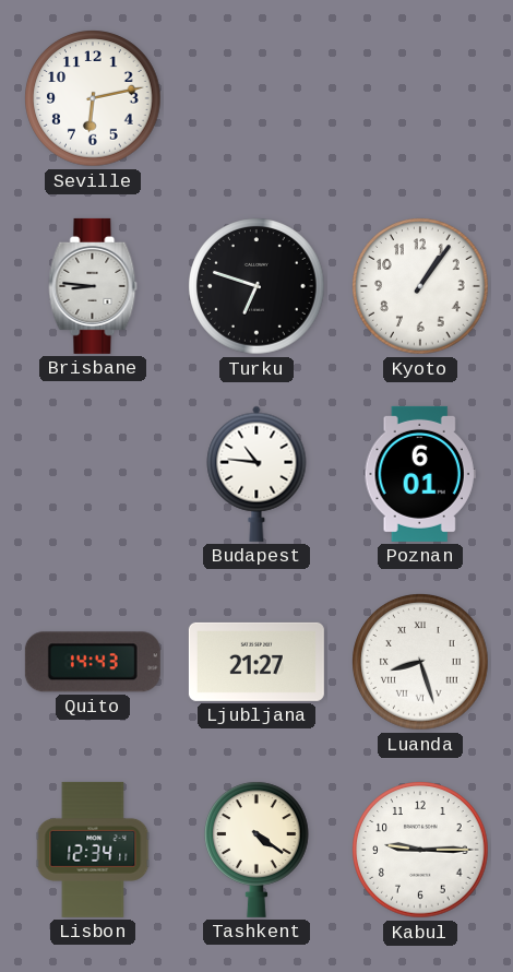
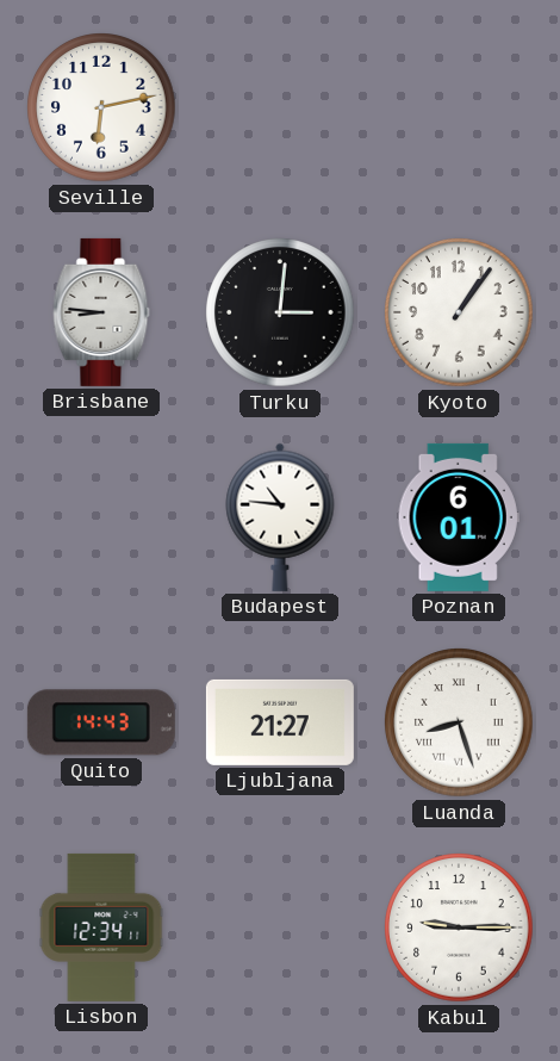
Turku: 6:48 -> 3:01 (280, 312)
Tashkent: 4:21 -> none (258, 850)
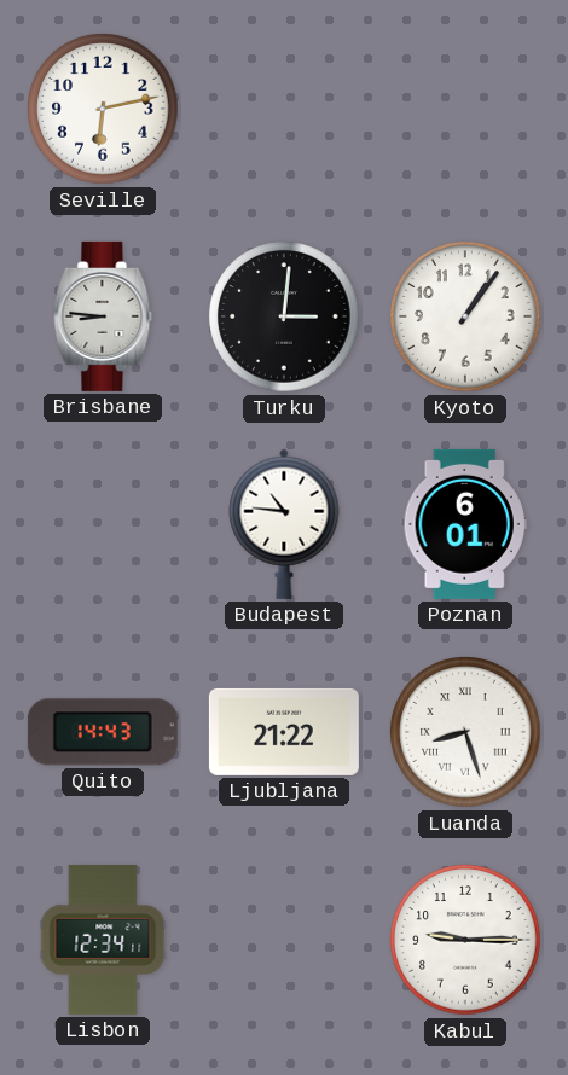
Ljubljana: 21:27 -> 21:22 (284, 732)
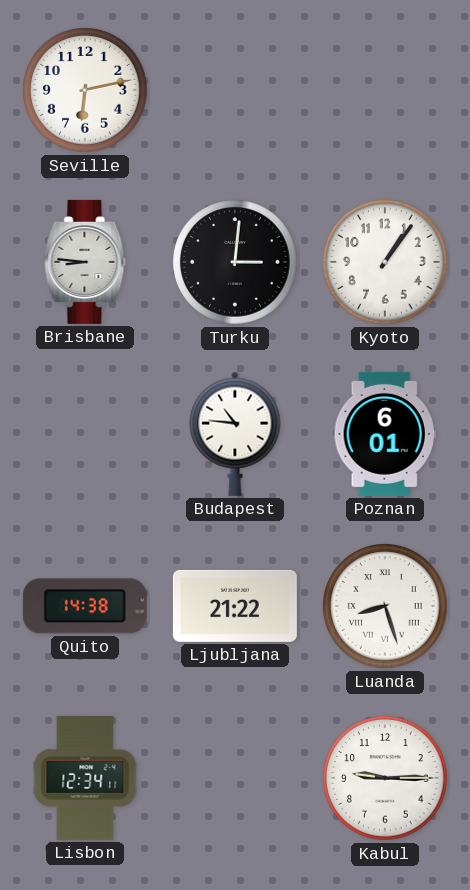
Quito: 14:43 -> 14:38 (85, 606)
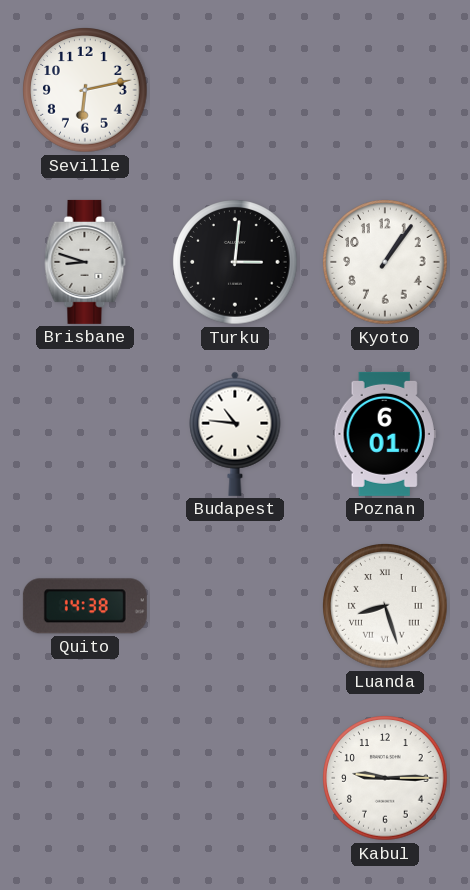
Brisbane: 8:46 -> 8:48 (85, 262)
Ljubljana: 21:22 -> none (235, 606)
Lisbon: 12:34 -> none (85, 778)
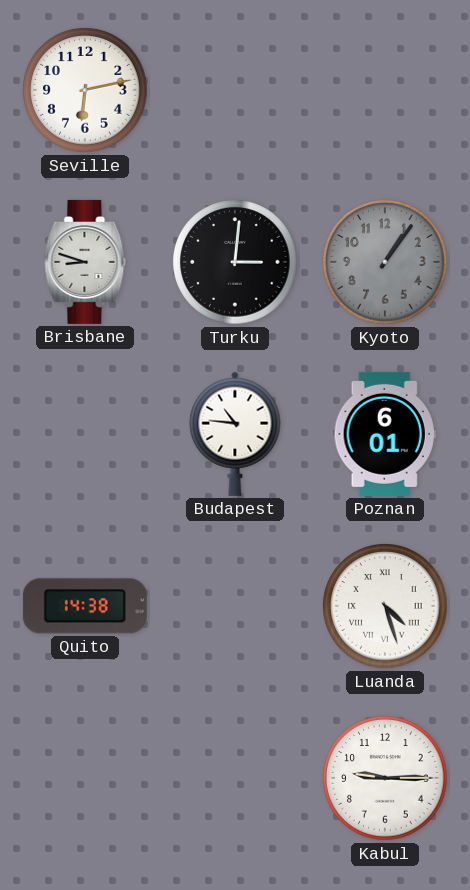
Kyoto dial: white -> grey (385, 262)
Luanda: 8:27 -> 4:27 (385, 606)
